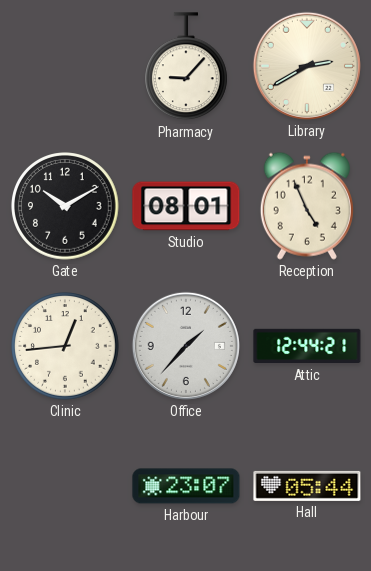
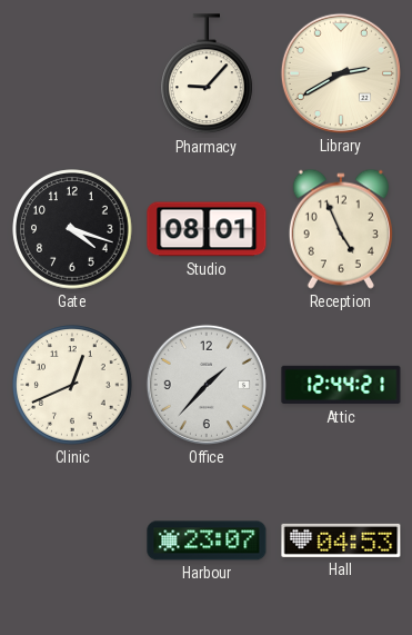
Gate: 10:10 -> 4:18 (72, 229)
Clinic: 12:44 -> 12:41 (72, 385)
Hall: 05:44 -> 04:53 (341, 540)
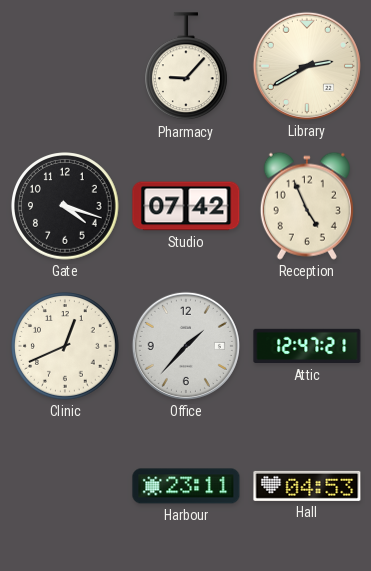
Studio: 08:01 -> 07:42 (186, 206)
Attic: 12:44 -> 12:47 (307, 346)
Harbour: 23:07 -> 23:11 (186, 486)
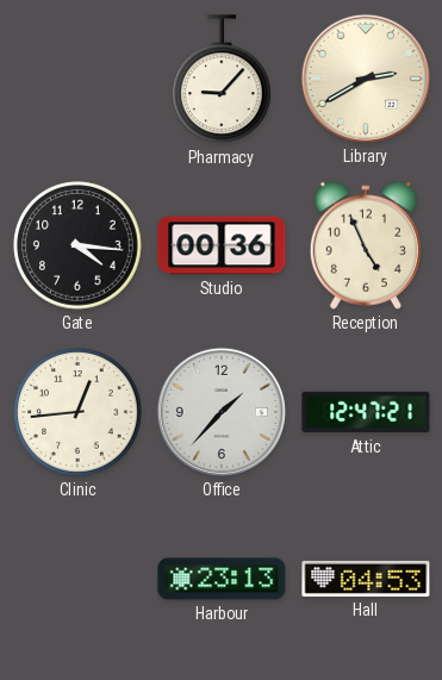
Gate: 4:18 -> 4:16 (77, 245)
Studio: 07:42 -> 00:36 (222, 245)
Clinic: 12:41 -> 12:44 (77, 412)
Harbour: 23:11 -> 23:13 (222, 579)
